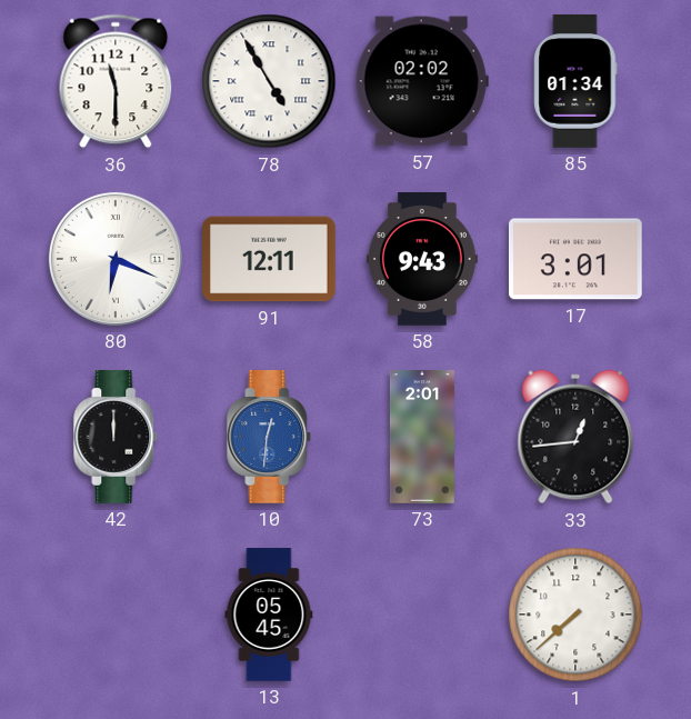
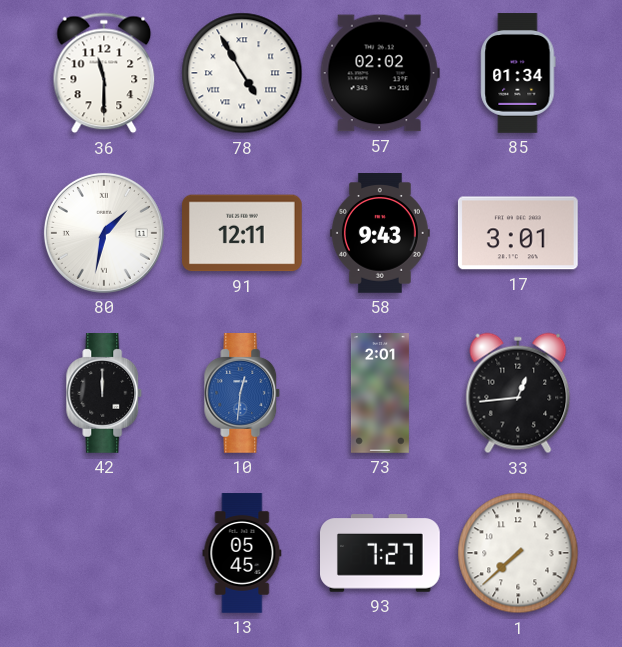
80: 6:19 -> 1:32 (104, 233)
93: none -> 7:27 (381, 553)
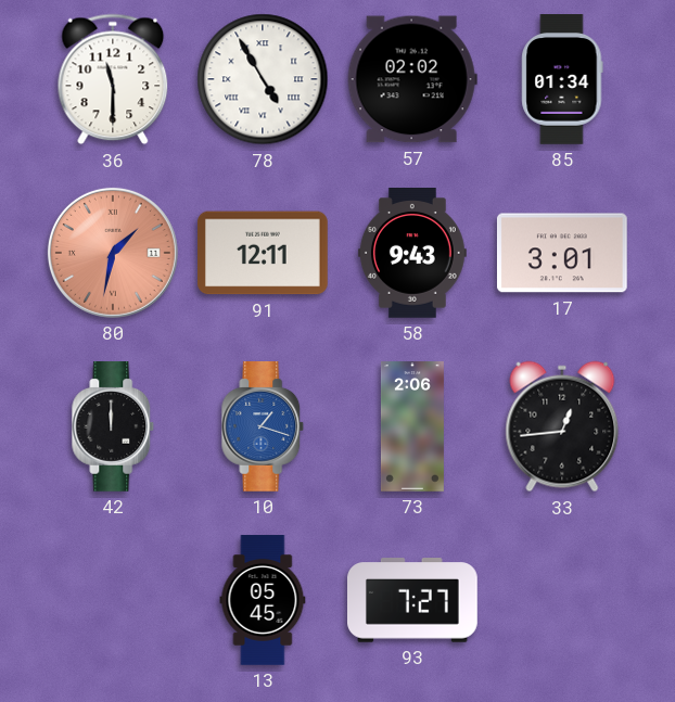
80 dial: white -> salmon (113, 253)
10: 12:31 -> 1:18 (263, 427)
73: 2:01 -> 2:06 (412, 426)
1: 7:38 -> none (518, 553)
